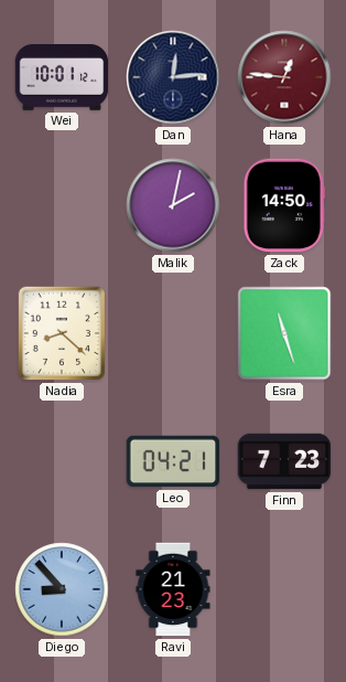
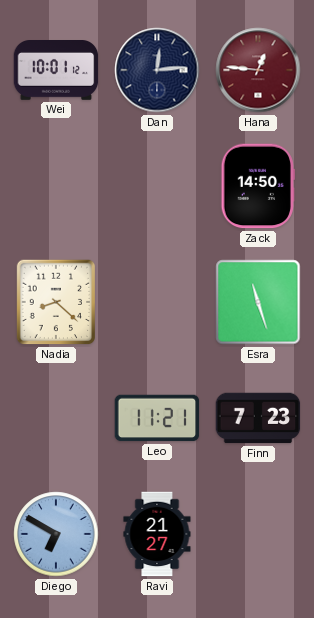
Malik: 2:02 -> none (173, 205)
Leo: 04:21 -> 11:21 (157, 418)
Diego: 8:53 -> 6:50 (56, 534)
Ravi: 21:23 -> 21:27 (157, 534)
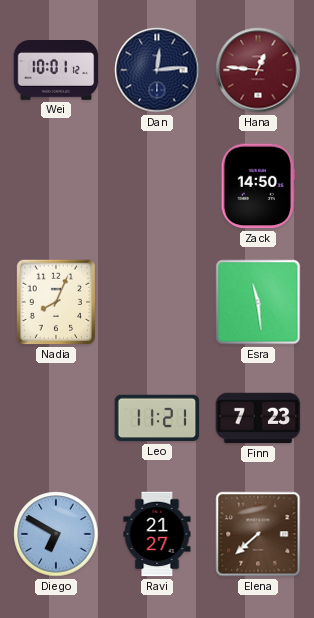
Nadia: 8:22 -> 8:04 (56, 302)
Esra: 11:27 -> 11:29 (258, 302)
Elena: none -> 7:38 (258, 534)
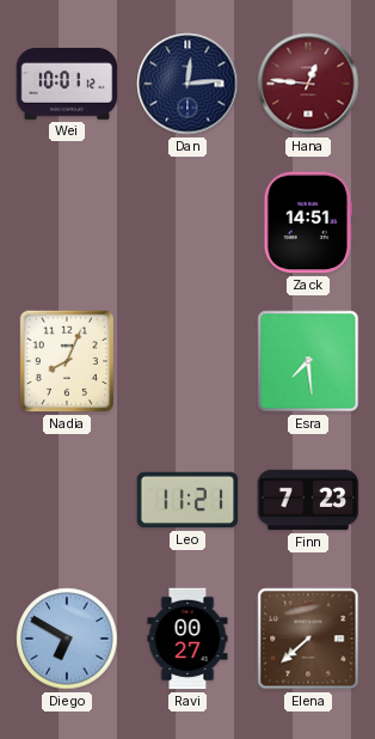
Zack: 14:50 -> 14:51 (307, 222)
Esra: 11:29 -> 7:29 (308, 361)
Ravi: 21:27 -> 00:27 (187, 639)
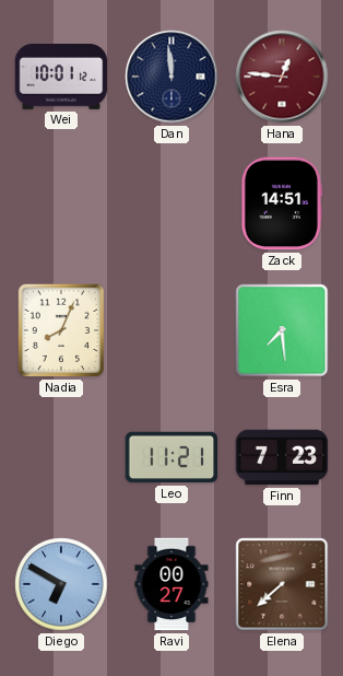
Dan: 12:14 -> 11:59 (171, 77)
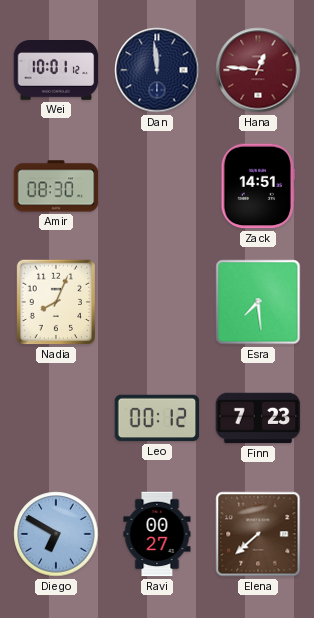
Amir: none -> 08:30 (56, 186)
Leo: 11:21 -> 00:12 (157, 418)
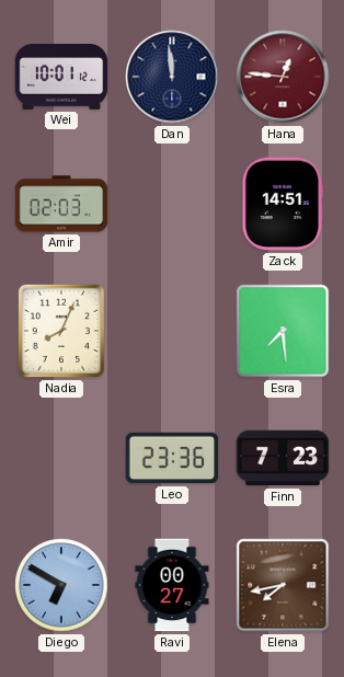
Amir: 08:30 -> 02:03 (61, 204)
Leo: 00:12 -> 23:36 (172, 458)
Elena: 7:38 -> 7:43 (283, 585)
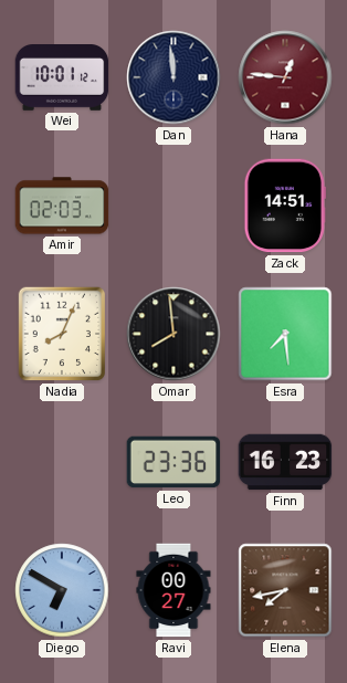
Omar: none -> 7:59 (173, 334)
Finn: 7:23 -> 16:23 (285, 462)
